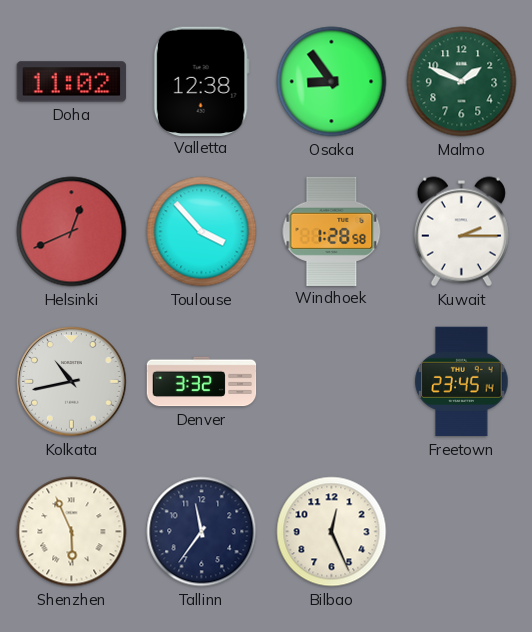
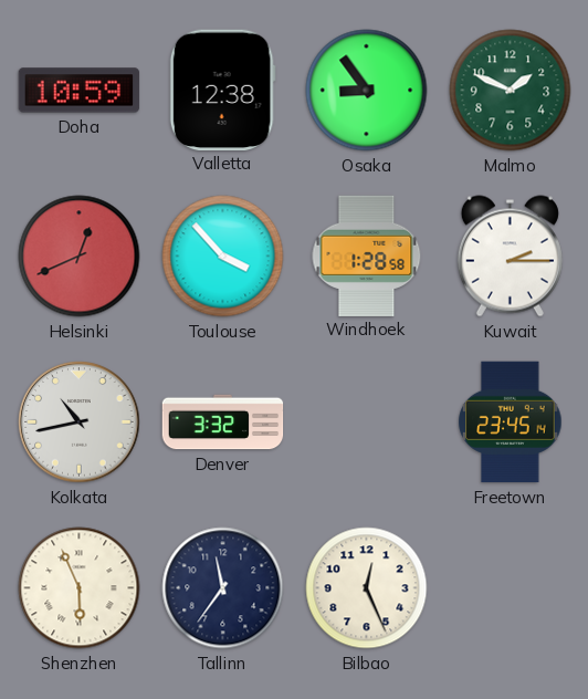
Doha: 11:02 -> 10:59 (80, 91)
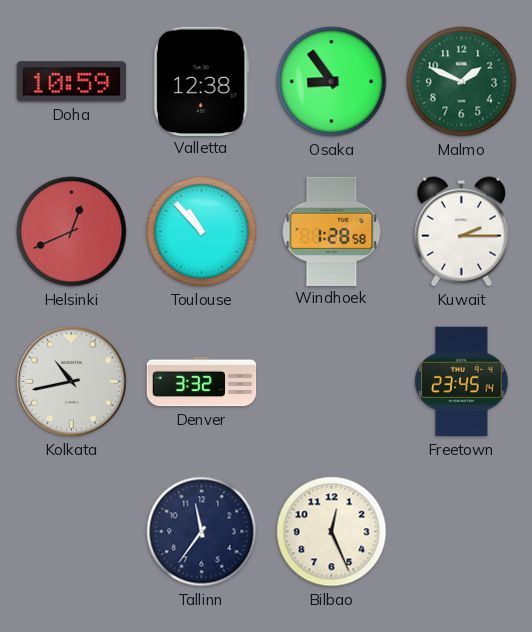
Toulouse: 3:53 -> 10:53 (202, 232)
Shenzhen: 5:56 -> none (80, 588)
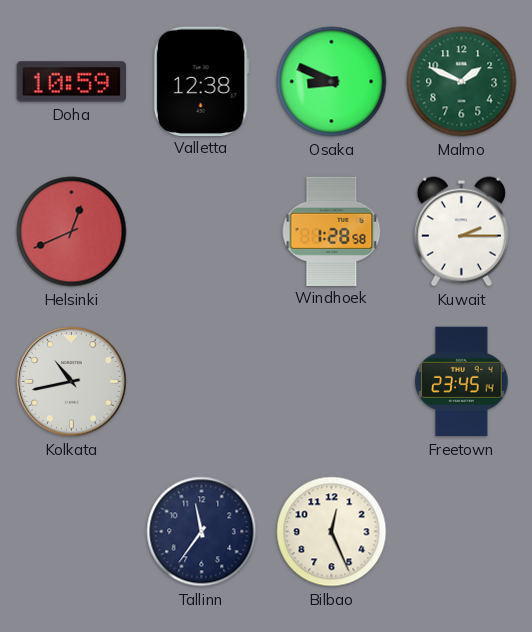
Osaka: 8:54 -> 8:49 (332, 82)
Toulouse: 10:53 -> none (202, 232)
Denver: 3:32 -> none (202, 382)
